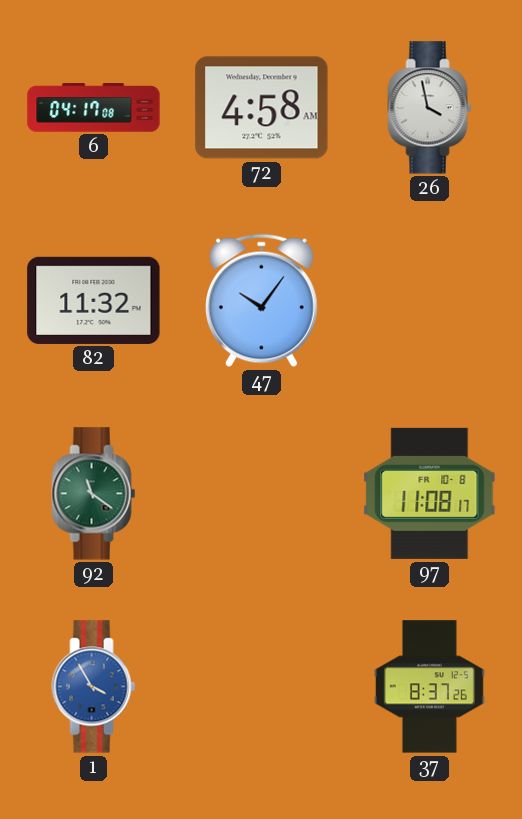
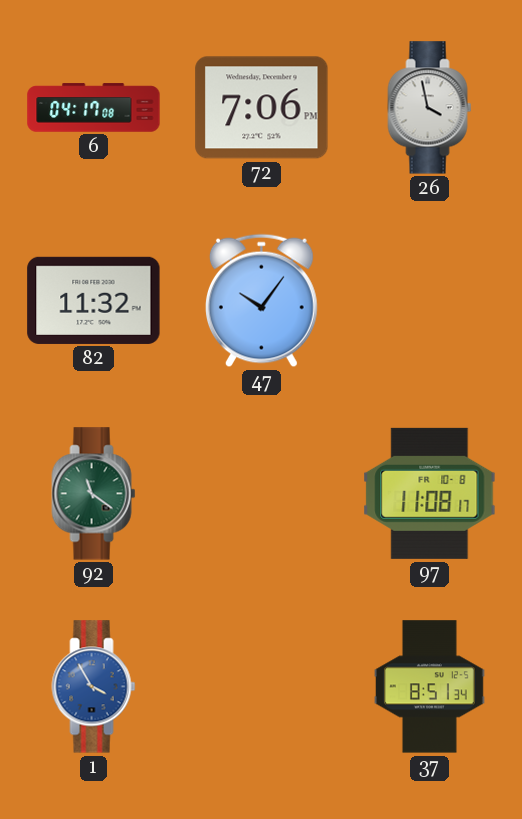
72: 4:58 -> 7:06 (262, 108)
37: 8:37 -> 8:51 (430, 687)
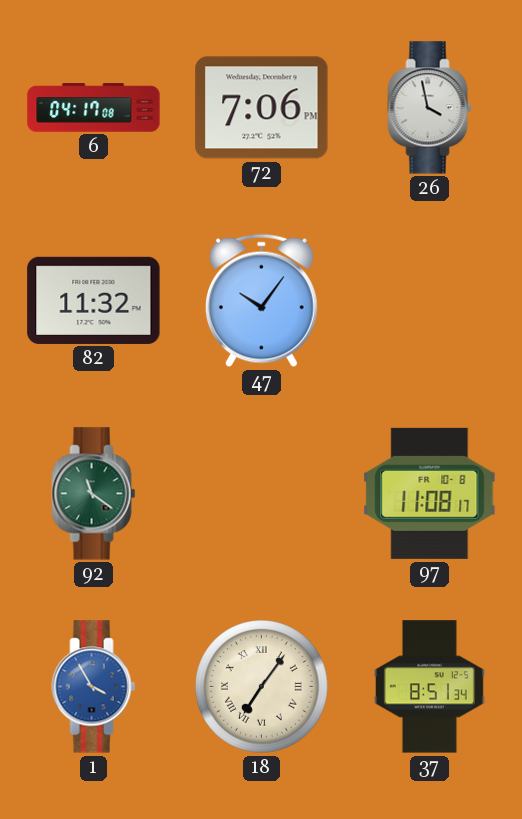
18: none -> 7:06 (262, 687)
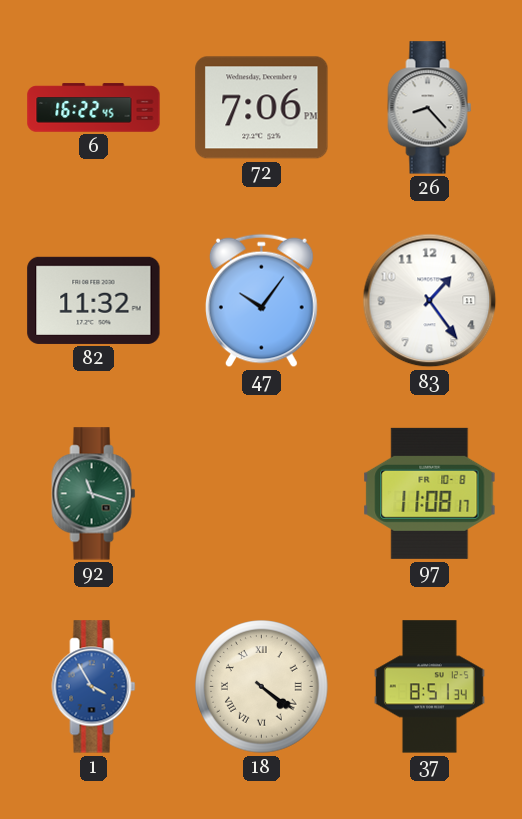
6: 04:17 -> 16:22 (94, 108)
26: 3:58 -> 8:23 (430, 108)
83: none -> 1:24 (430, 301)
92: 11:21 -> 11:18 (94, 494)
18: 7:06 -> 4:21 (262, 687)
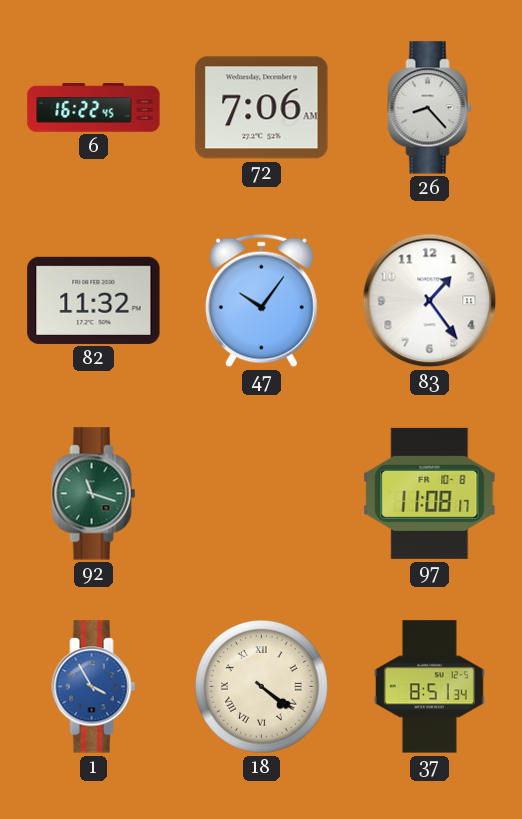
72: 7:06 PM -> 7:06 AM (262, 108)
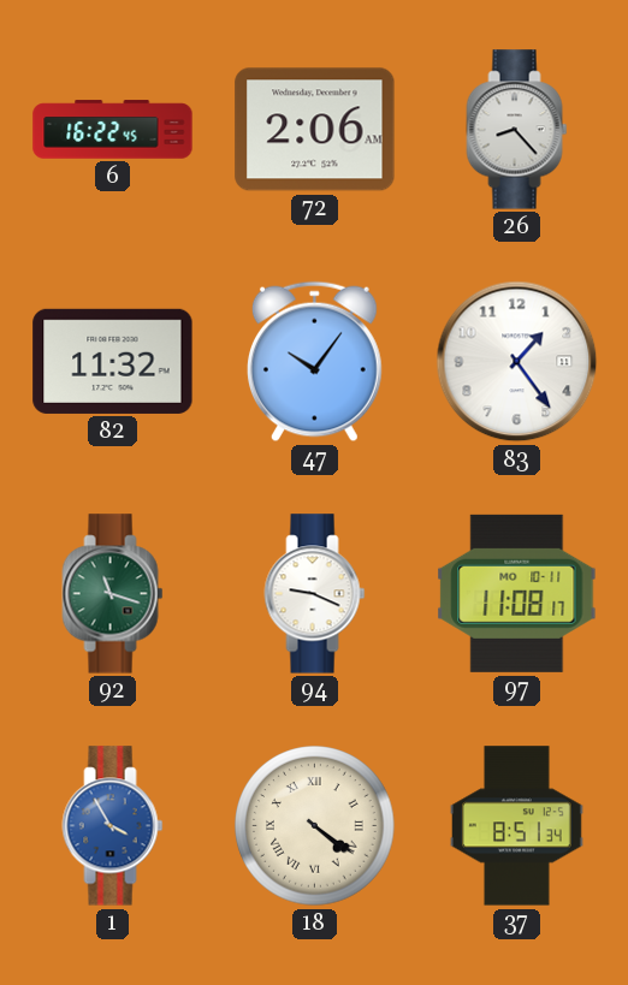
72: 7:06 -> 2:06 (315, 130)
94: none -> 9:19 (315, 594)
97 date: FR 10-8 -> MO 10-11 (517, 593)
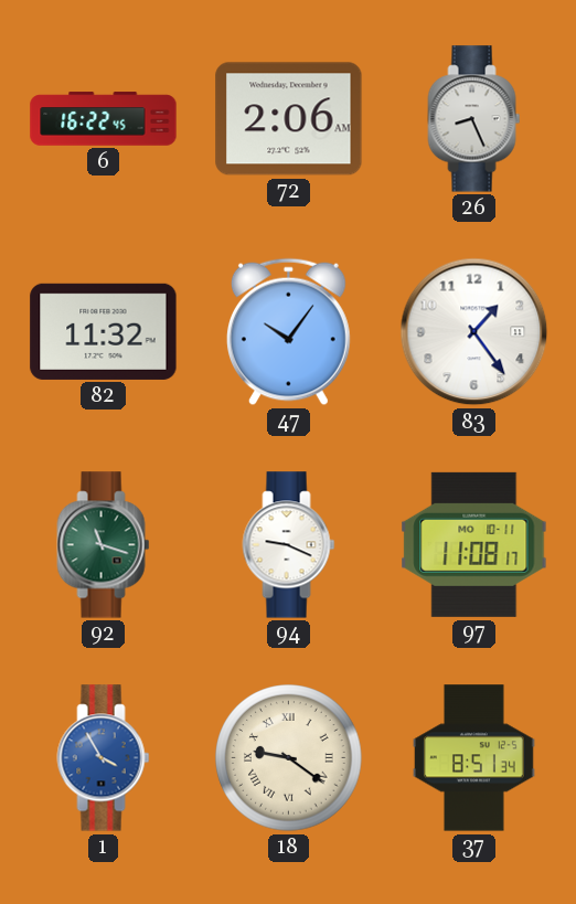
26: 8:23 -> 8:26 (474, 119)
18: 4:21 -> 9:21 (289, 758)
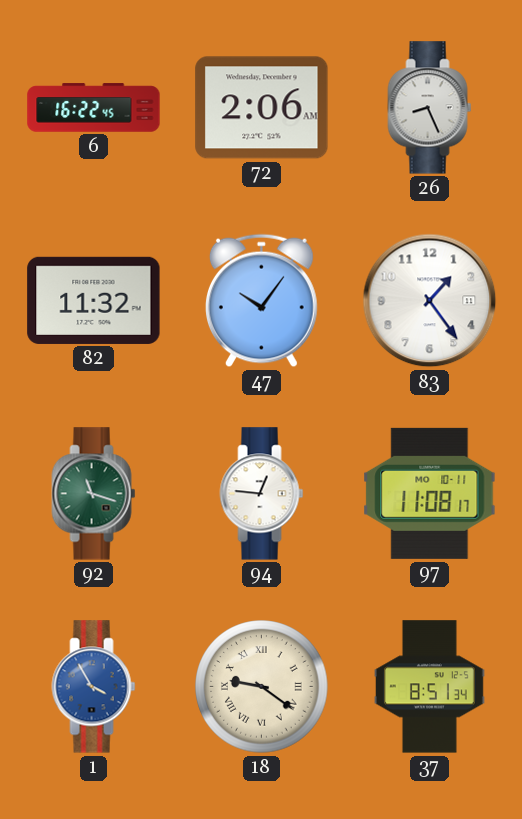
94: 9:19 -> 12:46 (262, 494)
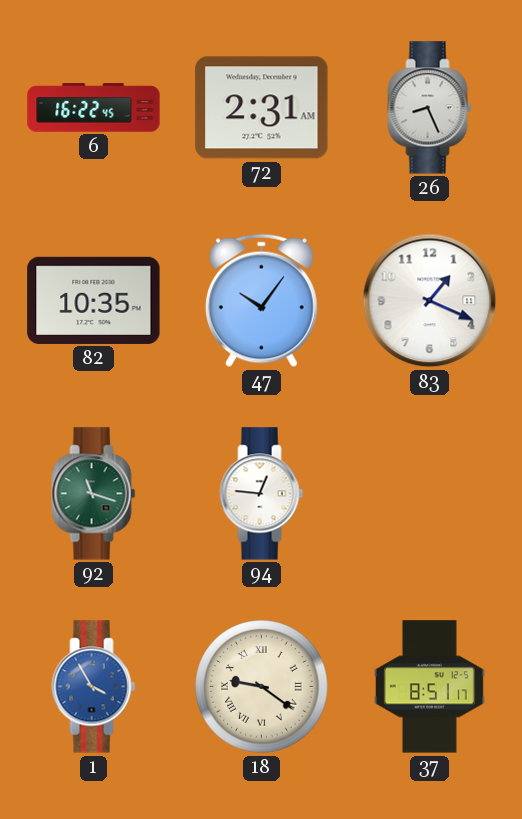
72: 2:06 -> 2:31 (262, 108)
82: 11:32 -> 10:35 (94, 300)
83: 1:24 -> 1:19 (430, 301)
97: 11:08 -> none (430, 493)
37: 8:51:34 -> 8:51:17 (430, 687)
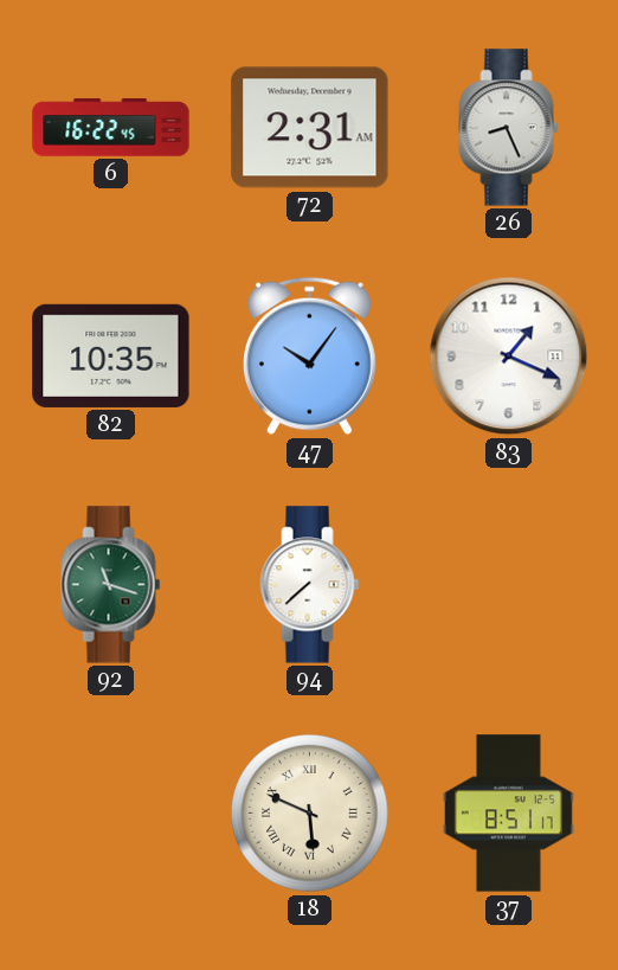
94: 12:46 -> 7:38 (310, 585)
1: 3:55 -> none (94, 687)
18: 9:21 -> 5:49 (310, 814)
